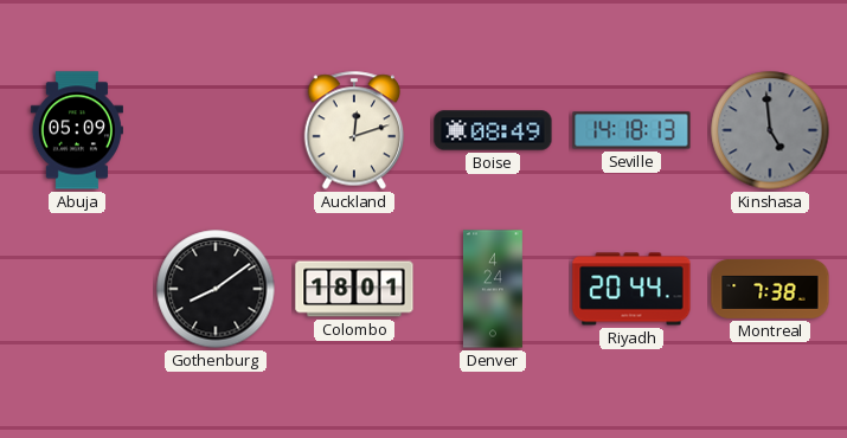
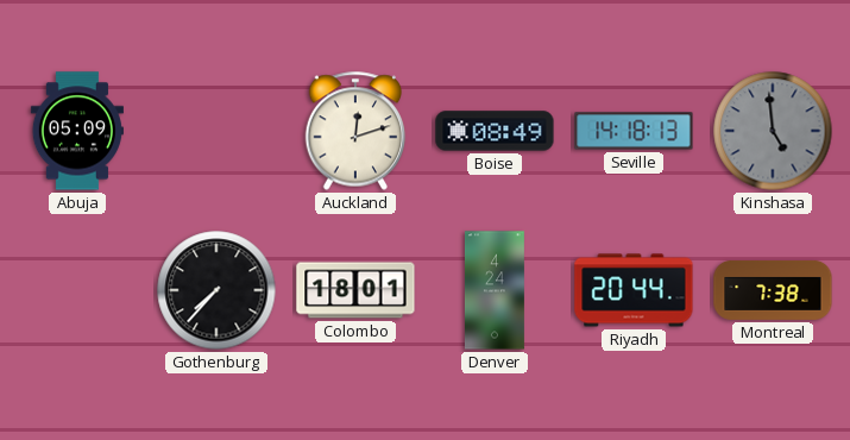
Gothenburg: 8:09 -> 7:37 (216, 290)
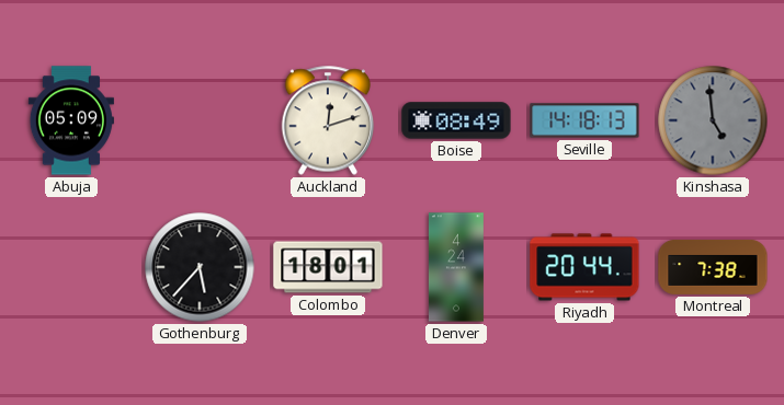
Gothenburg: 7:37 -> 5:37 (200, 267)
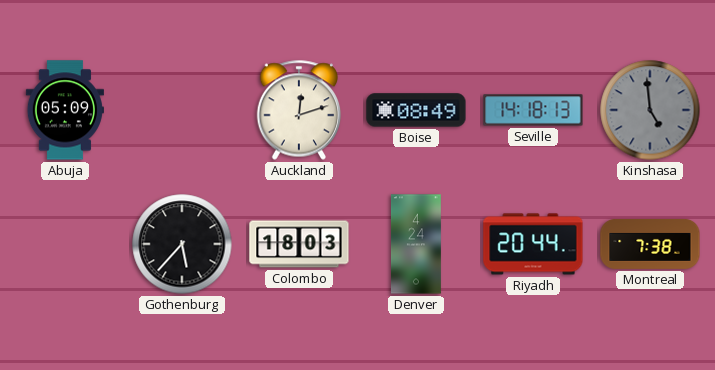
Colombo: 18:01 -> 18:03 (299, 244)
